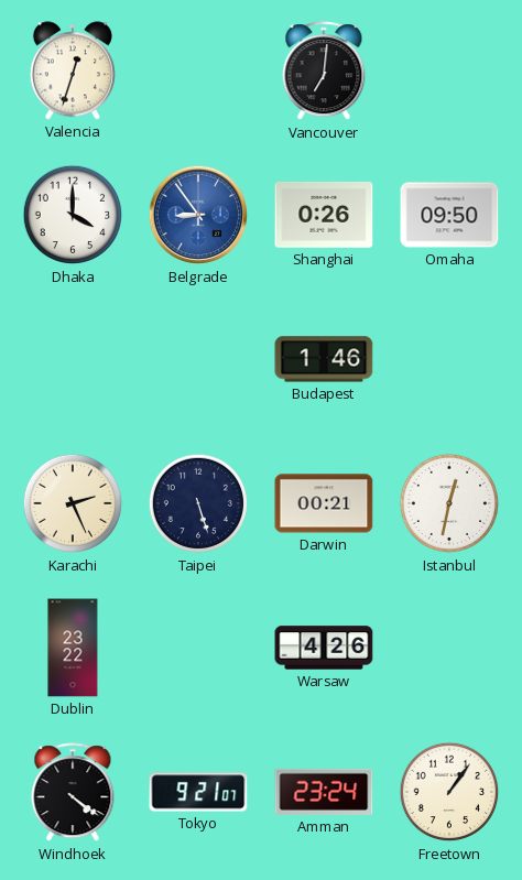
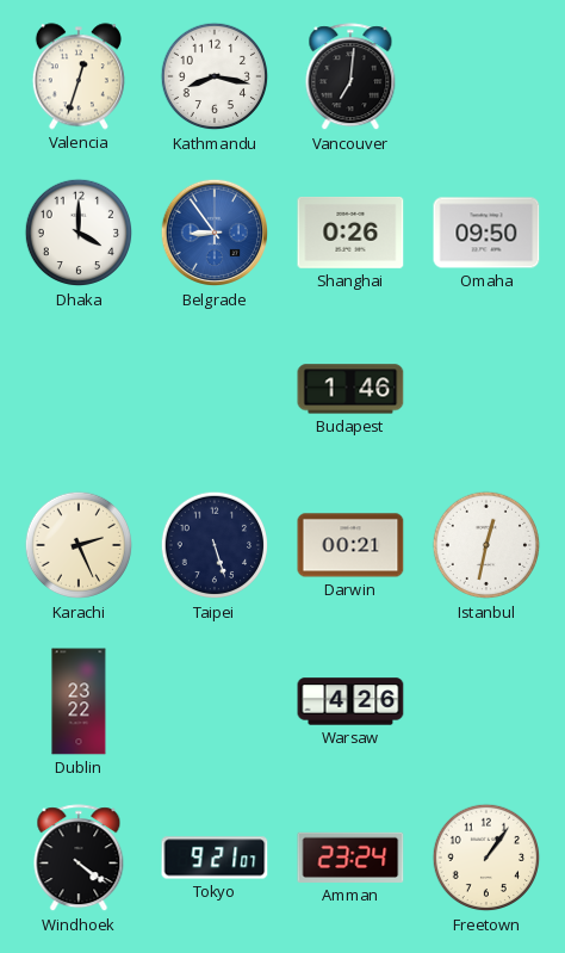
Kathmandu: none -> 8:17 (215, 76)
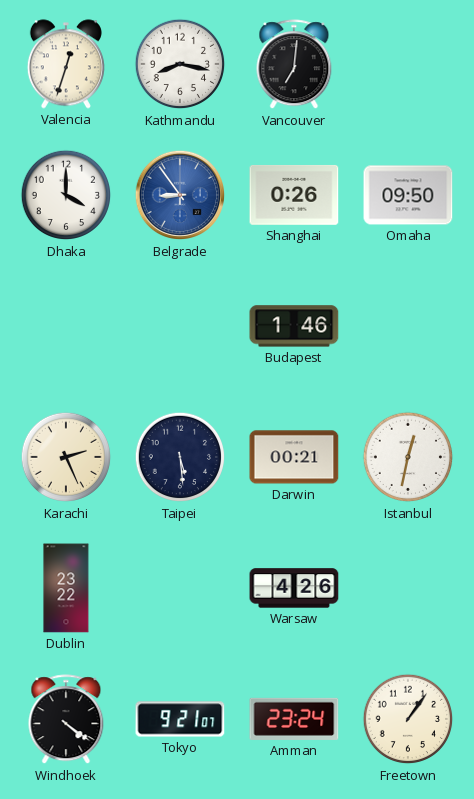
Taipei: 5:27 -> 5:29 (180, 457)
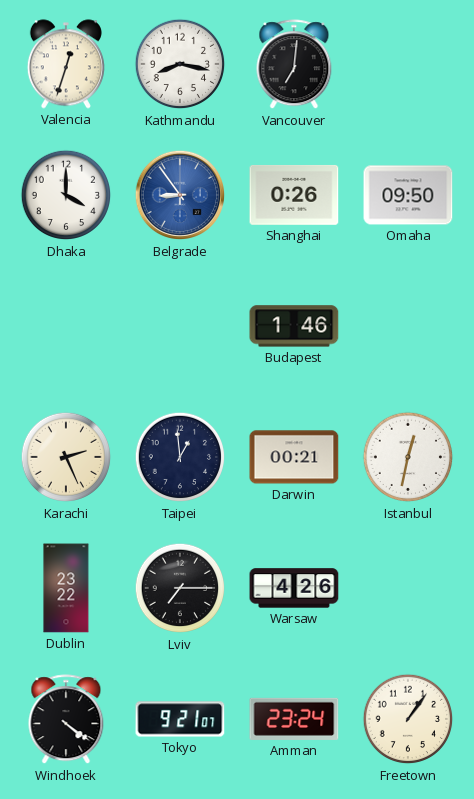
Taipei: 5:29 -> 12:59 (180, 457)
Lviv: none -> 7:15 (180, 588)
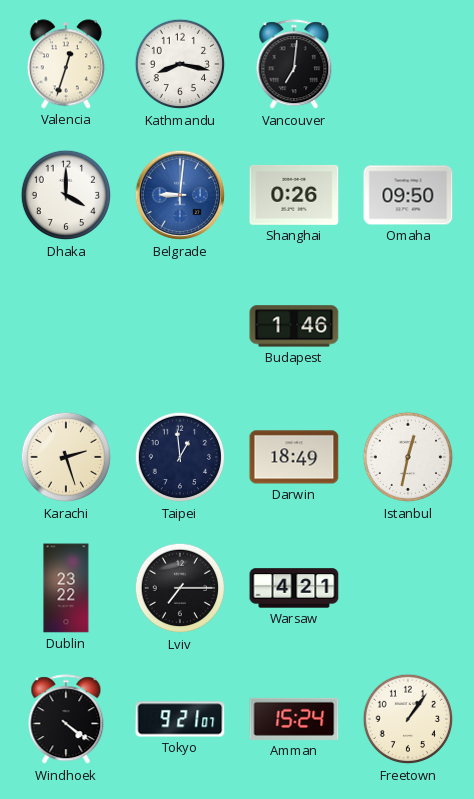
Belgrade: 8:54 -> 9:01 (180, 195)
Karachi: 2:26 -> 2:27 (66, 457)
Darwin: 00:21 -> 18:49 (294, 457)
Warsaw: 4:26 -> 4:21 (294, 588)
Amman: 23:24 -> 15:24 (294, 719)
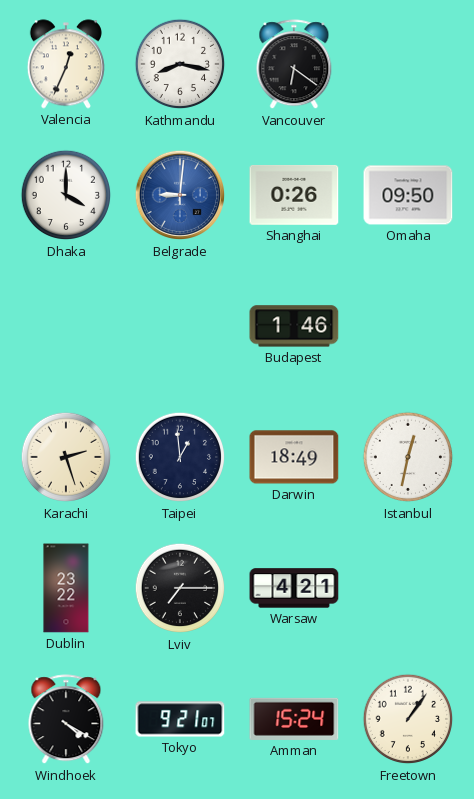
Valencia: 12:33 -> 12:34 (66, 64)
Vancouver: 7:01 -> 6:21 (294, 65)
Windhoek: 4:21 -> 4:20 (66, 720)
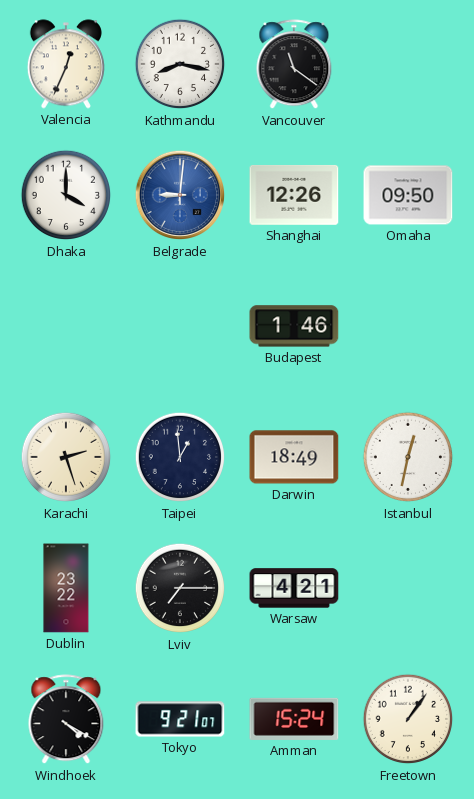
Vancouver: 6:21 -> 11:21 (294, 65)
Shanghai: 0:26 -> 12:26 (294, 195)
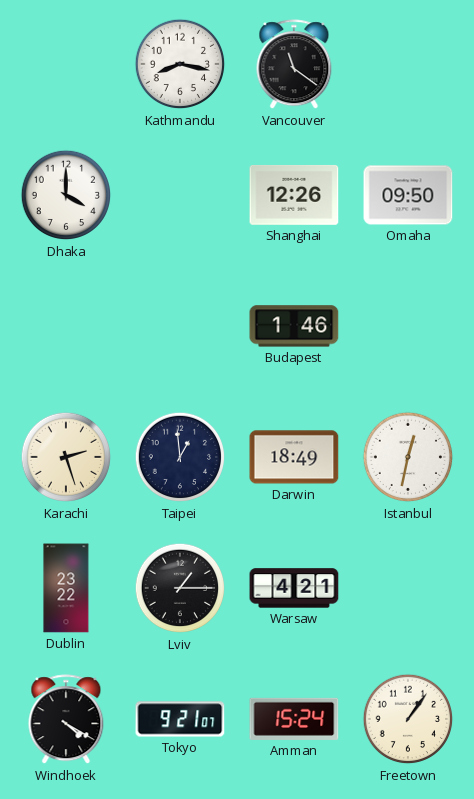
Valencia: 12:34 -> none (66, 64)
Belgrade: 9:01 -> none (180, 195)
Lviv: 7:15 -> 1:15 (180, 588)
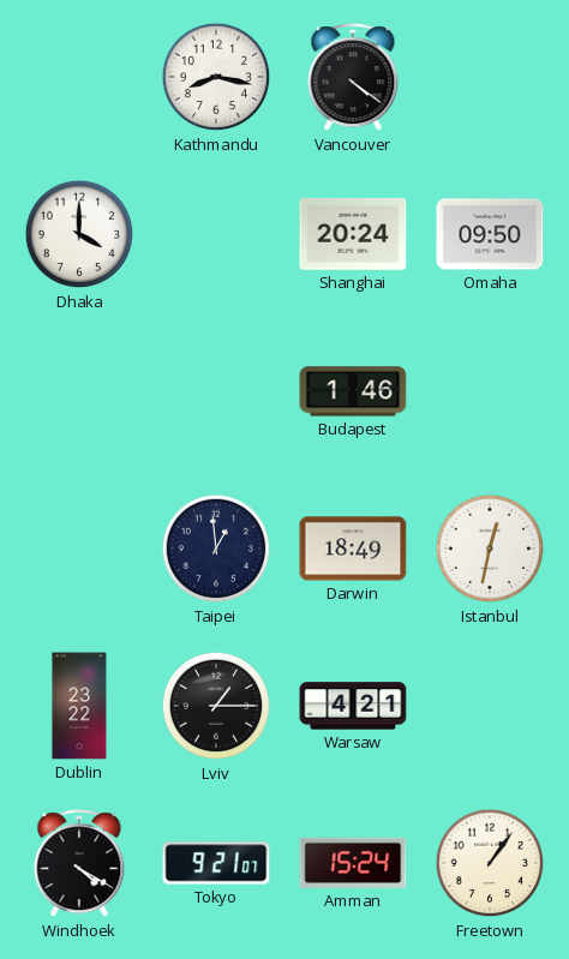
Vancouver: 11:21 -> 4:21 (353, 78)
Shanghai: 12:26 -> 20:24 (353, 234)
Karachi: 2:27 -> none (66, 457)
